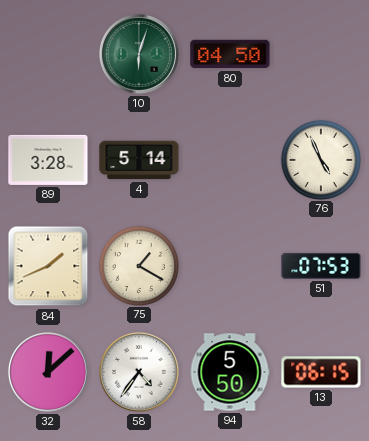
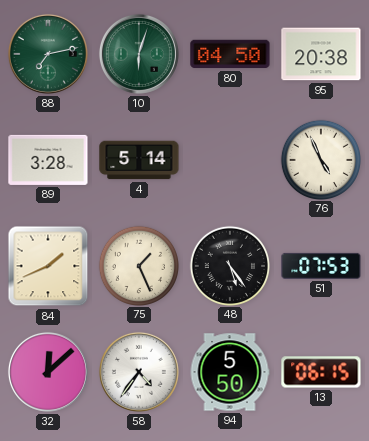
88: none -> 7:13 (48, 54)
95: none -> 20:38 (321, 54)
75: 1:20 -> 1:26 (138, 265)
48: none -> 5:24 (229, 265)
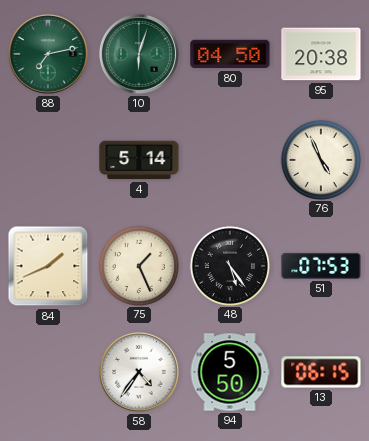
89: 3:28 -> none (48, 160)
32: 12:08 -> none (48, 372)
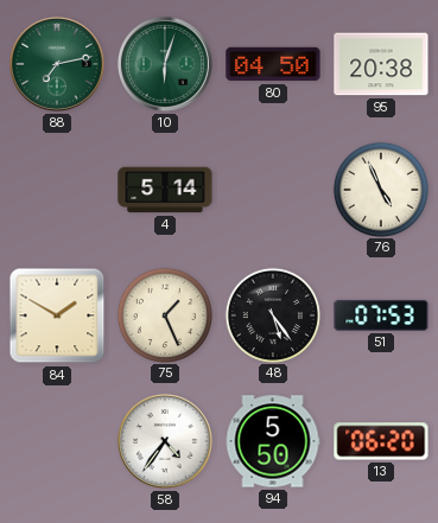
84: 1:41 -> 1:50 (57, 315)
13: 06:15 -> 06:20 (381, 441)
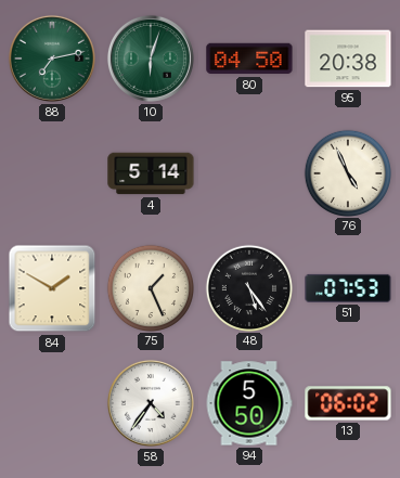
13: 06:20 -> 06:02 (348, 403)
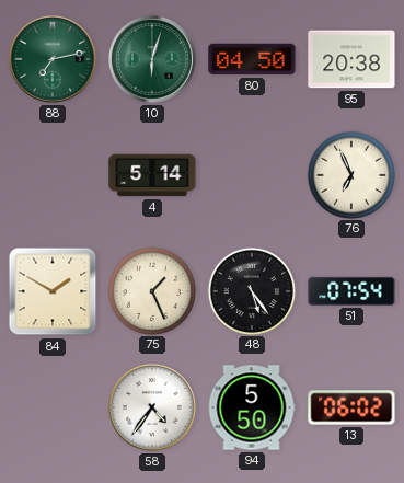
76: 4:56 -> 6:56 (350, 174)
51: 07:53 -> 07:54 (351, 291)
